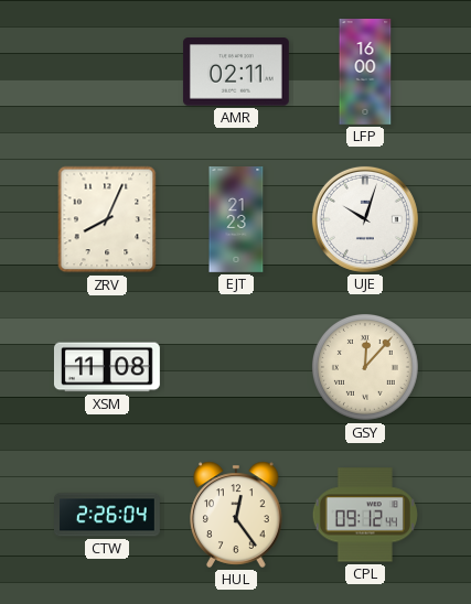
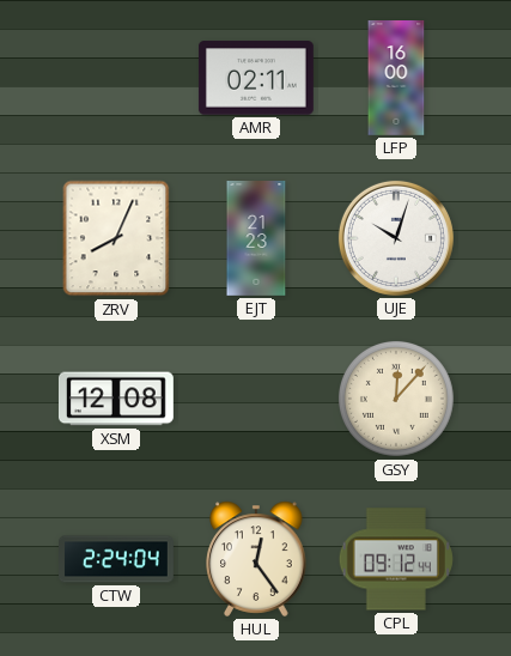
XSM: 11:08 -> 12:08 (116, 399)
CTW: 2:26 -> 2:24 (117, 559)
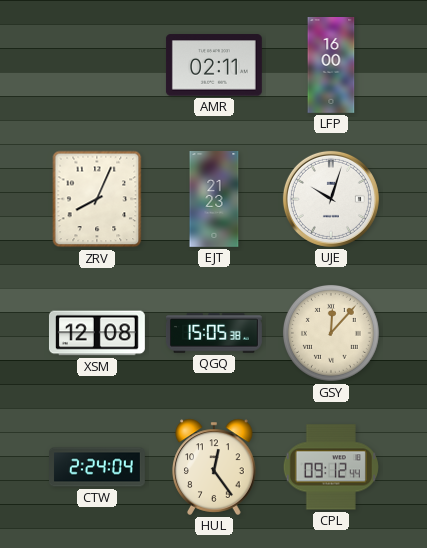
QGQ: none -> 15:05 (214, 333)
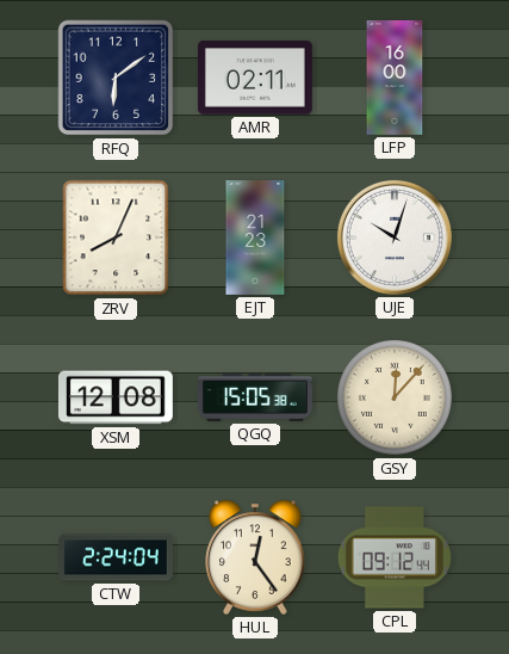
RFQ: none -> 6:09 (116, 78)
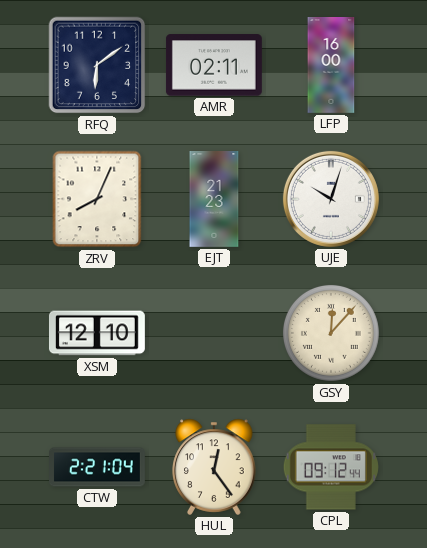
XSM: 12:08 -> 12:10 (97, 333)
QGQ: 15:05 -> none (255, 397)
CTW: 2:24 -> 2:21 (98, 467)
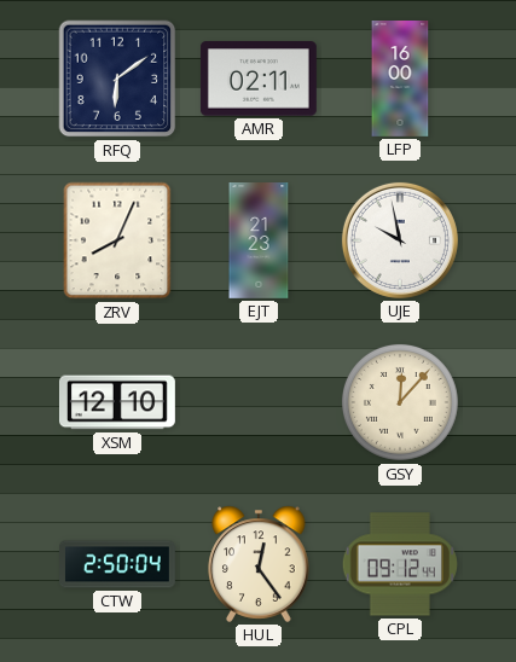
UJE: 10:03 -> 9:58 (400, 240)
CTW: 2:21 -> 2:50 (118, 564)
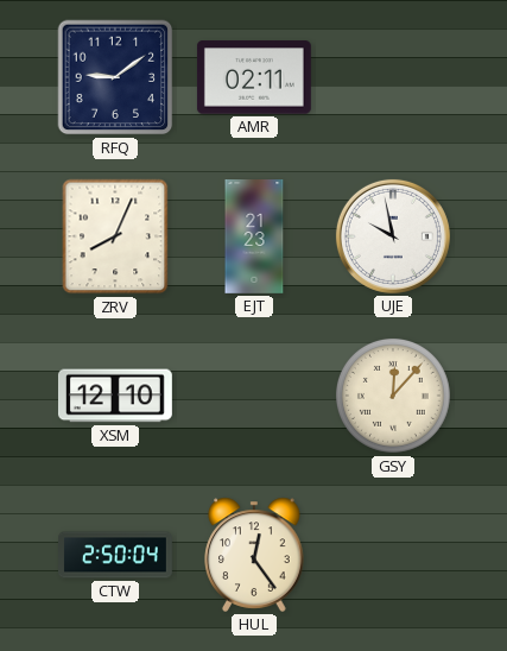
RFQ: 6:09 -> 9:09 (115, 77)
LFP: 16:00 -> none (400, 80)
CPL: 09:12 -> none (400, 564)
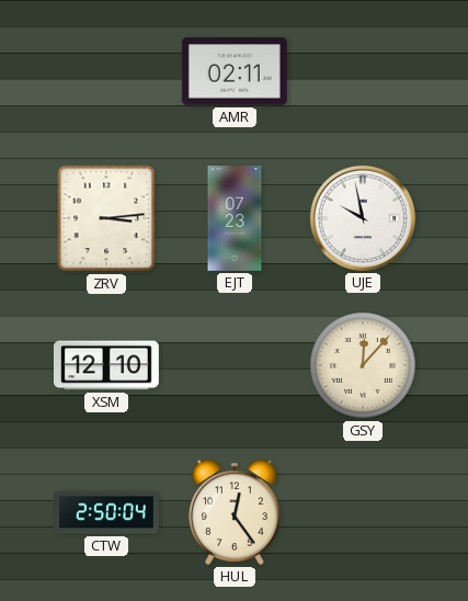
RFQ: 9:09 -> none (115, 77)
ZRV: 8:04 -> 3:14 (106, 218)
EJT: 21:23 -> 07:23 (235, 219)
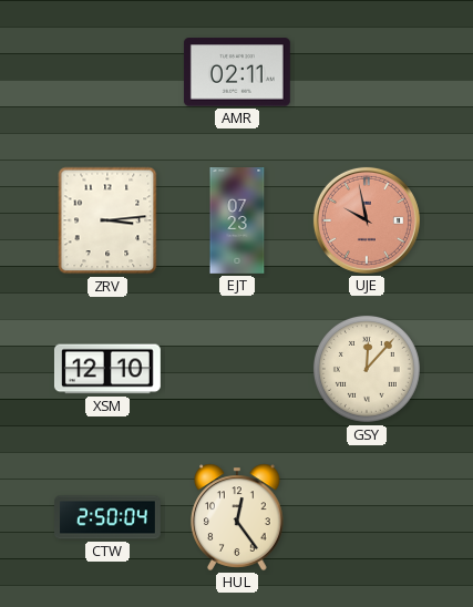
UJE dial: white -> salmon (367, 220)
